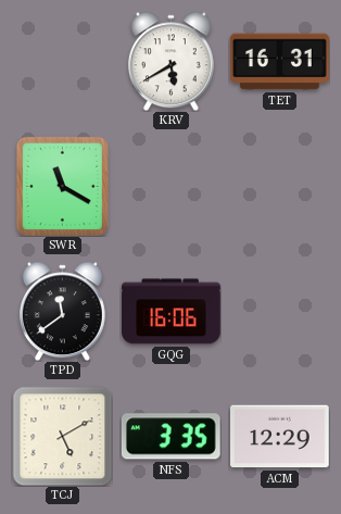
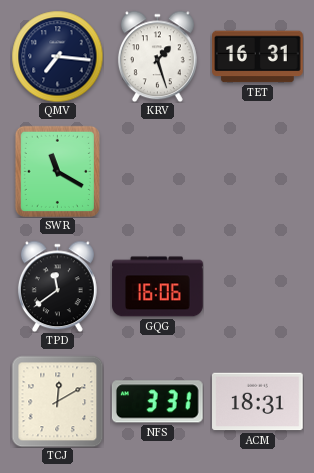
QMV: none -> 7:16 (57, 56)
KRV: 5:40 -> 1:27 (157, 56)
TCJ: 5:10 -> 12:10 (57, 401)
NFS: 3:35 -> 3:31 (157, 402)
ACM: 12:29 -> 18:31 (258, 402)
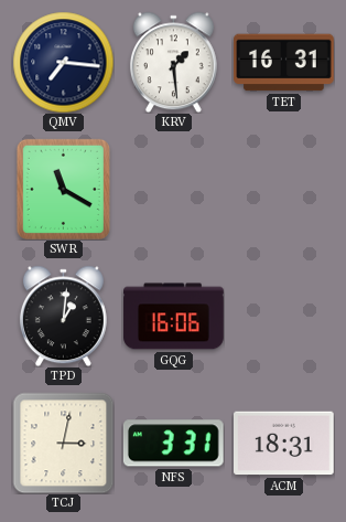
KRV: 1:27 -> 1:29 (173, 62)
TPD: 11:39 -> 1:01 (63, 316)
TCJ: 12:10 -> 3:02 (63, 443)
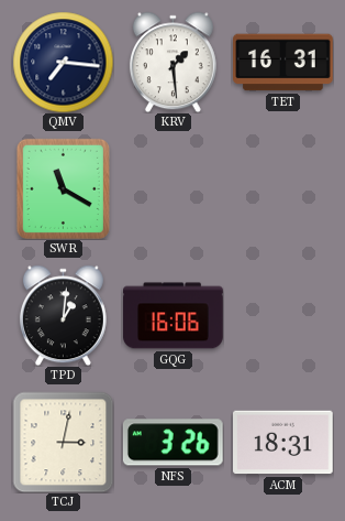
NFS: 3:31 -> 3:26 (172, 443)
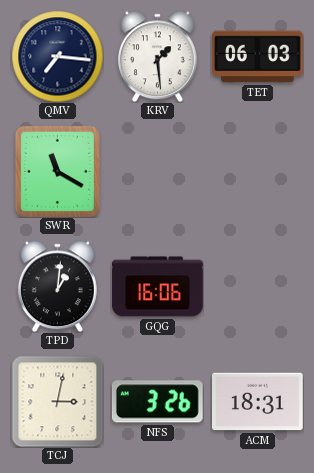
TET: 16:31 -> 06:03 (258, 57)
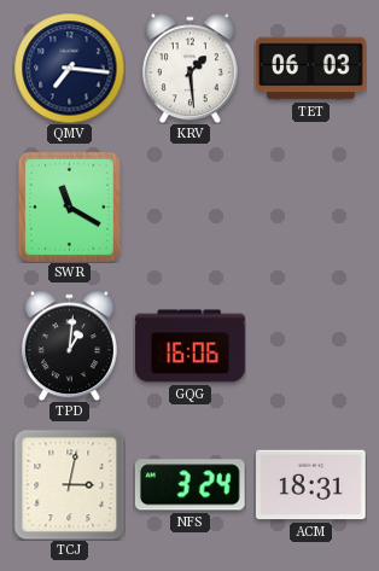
NFS: 3:26 -> 3:24 (189, 485)
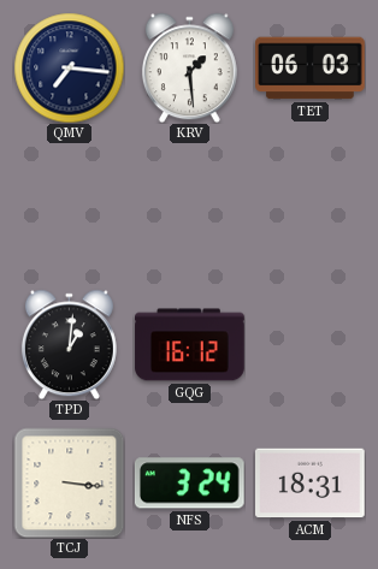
SWR: 11:20 -> none (69, 206)
GQG: 16:06 -> 16:12 (190, 345)
TCJ: 3:02 -> 3:16 (69, 482)
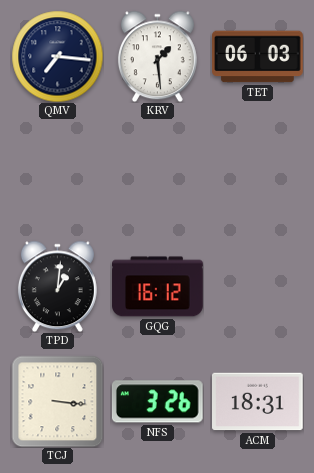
NFS: 3:24 -> 3:26 (157, 402)
